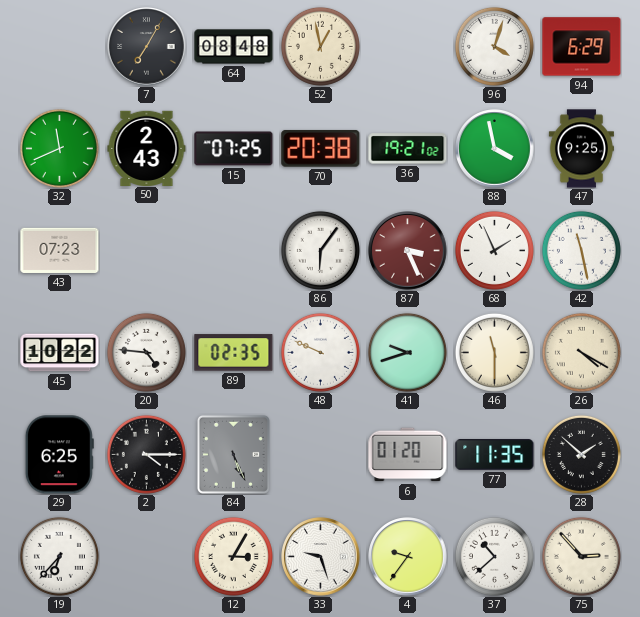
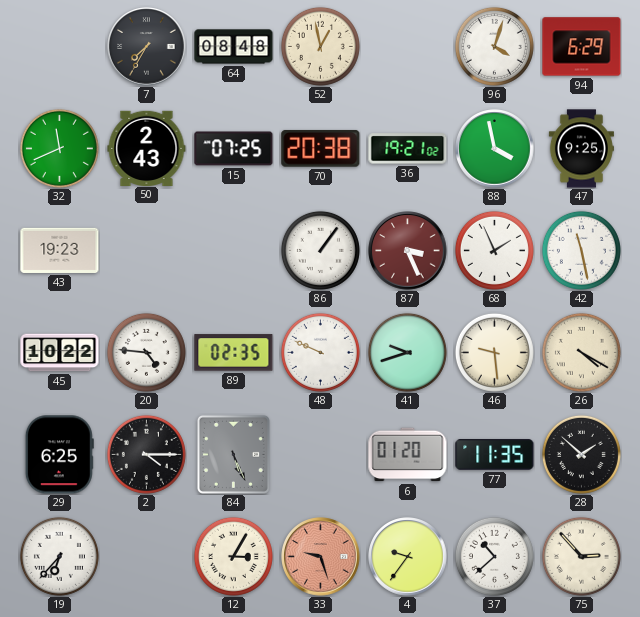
7: 7:05 -> 7:35 (147, 47)
43: 07:23 -> 19:23 (60, 250)
86: 6:06 -> 1:06 (320, 250)
46: 11:30 -> 9:29 (494, 352)
33 dial: white -> salmon (321, 557)
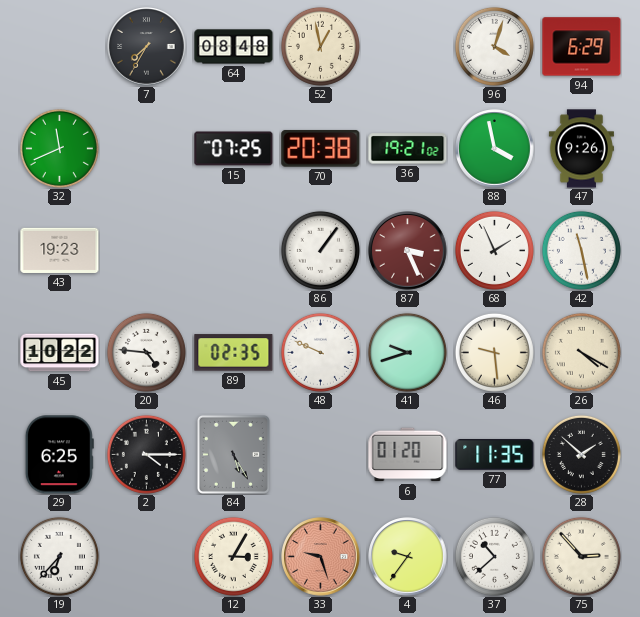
50: 2:43 -> none (147, 148)
47: 9:25 -> 9:26 (581, 149)
84: 5:26 -> 5:25 (233, 454)
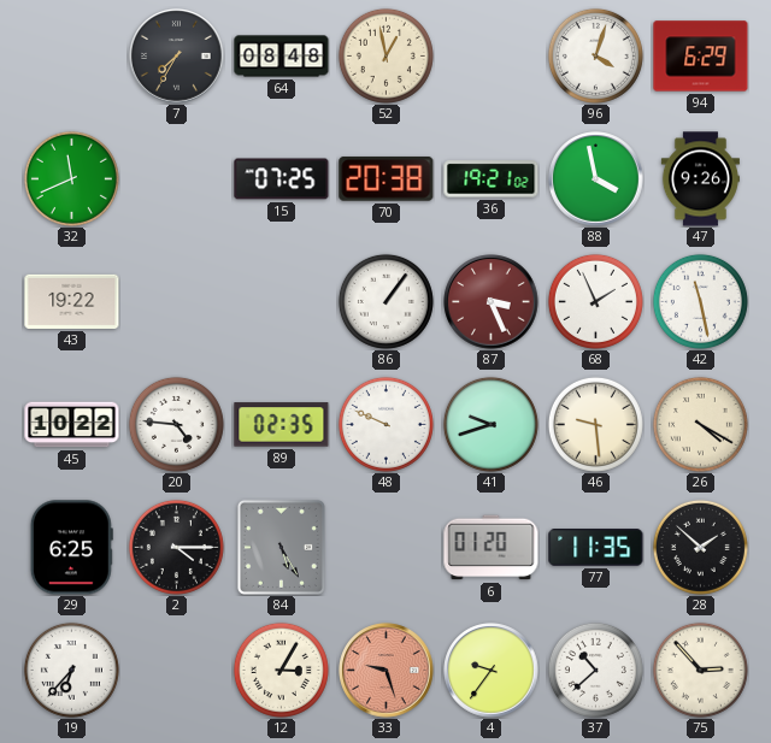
43: 19:23 -> 19:22 (72, 301)
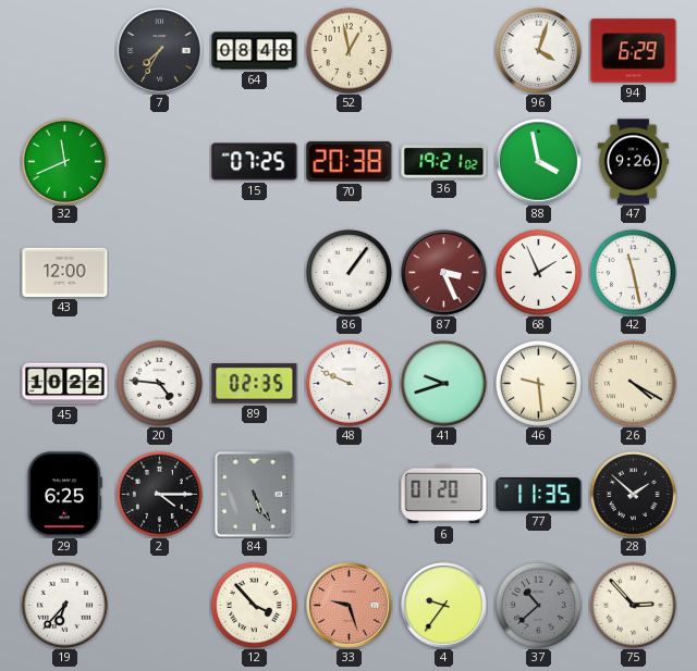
43: 19:22 -> 12:00 (65, 272)
12: 3:05 -> 3:53 (254, 605)
37 dial: white -> grey (538, 605)
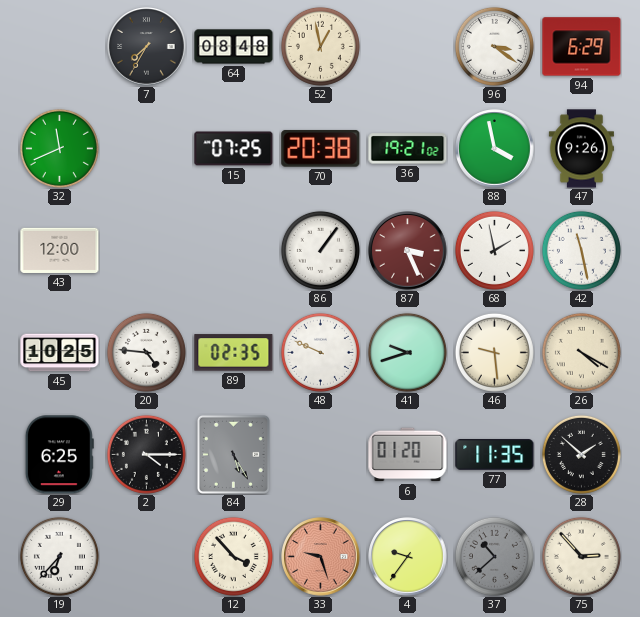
96: 4:03 -> 3:21 (494, 46)
68: 1:56 -> 1:58 (494, 250)
45: 10:22 -> 10:25 (60, 353)
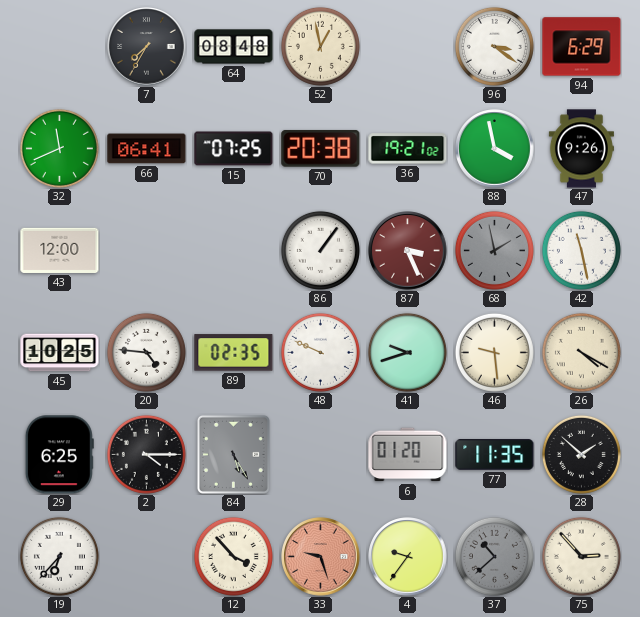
66: none -> 06:41 (147, 149)
68 dial: white -> grey (494, 250)
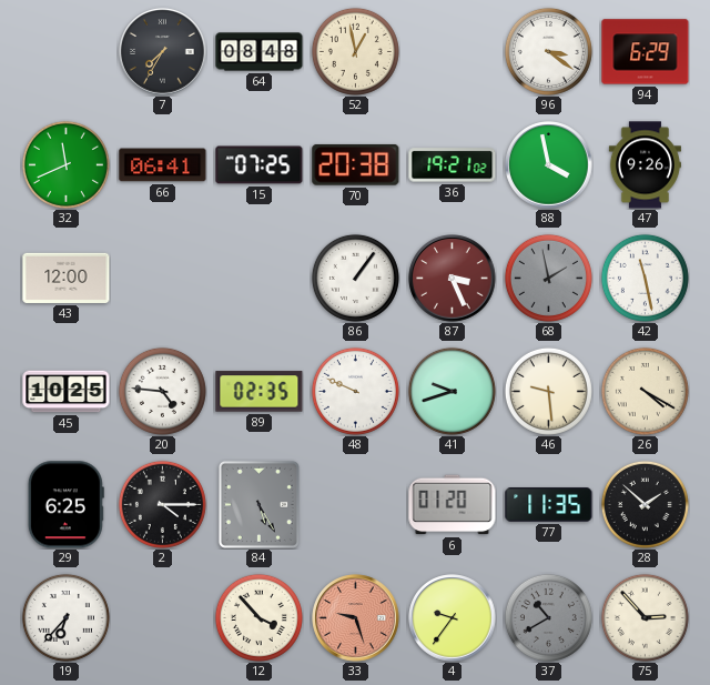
37: 10:38 -> 10:40 (548, 617)
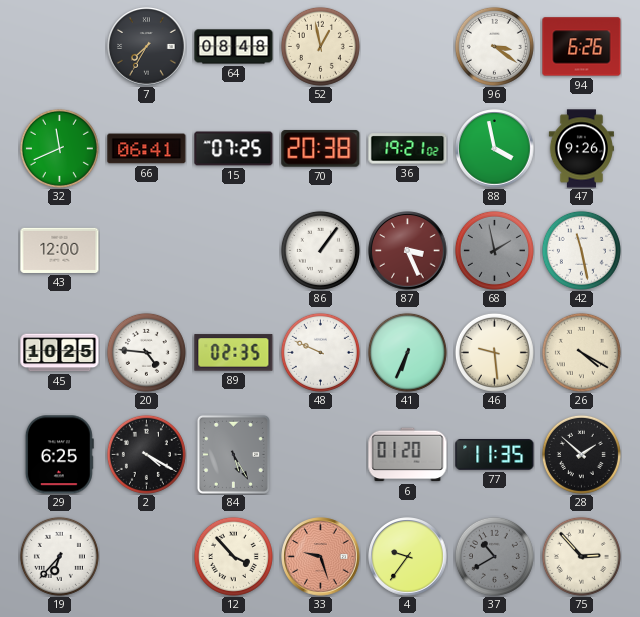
94: 6:29 -> 6:26 (582, 47)
41: 9:42 -> 6:34 (407, 352)
2: 4:15 -> 4:20 (146, 454)
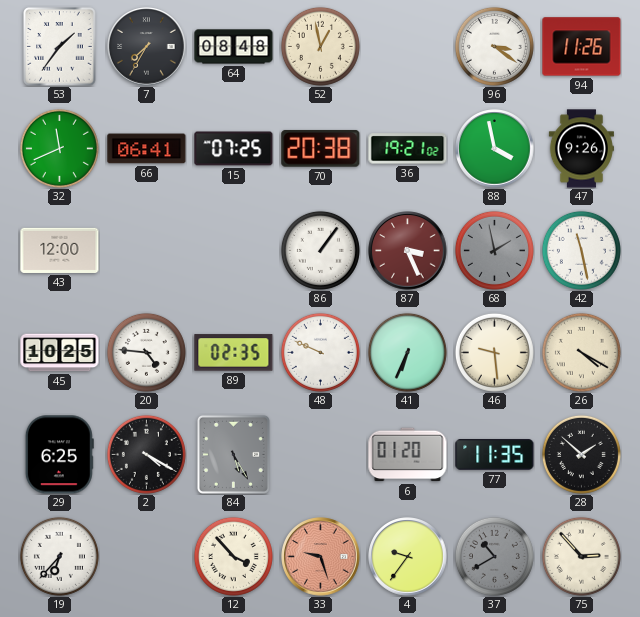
53: none -> 1:36 (60, 47)
94: 6:26 -> 11:26 (582, 47)
